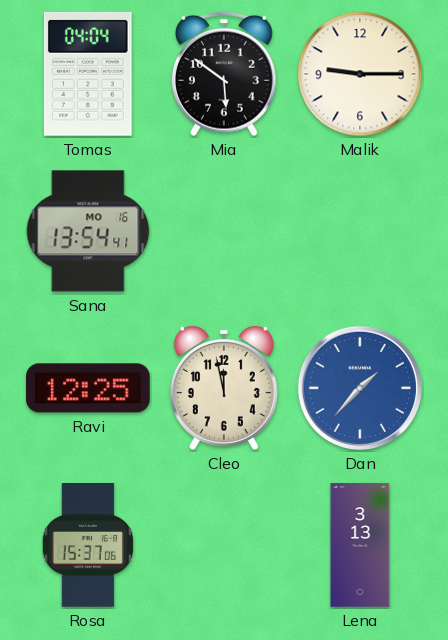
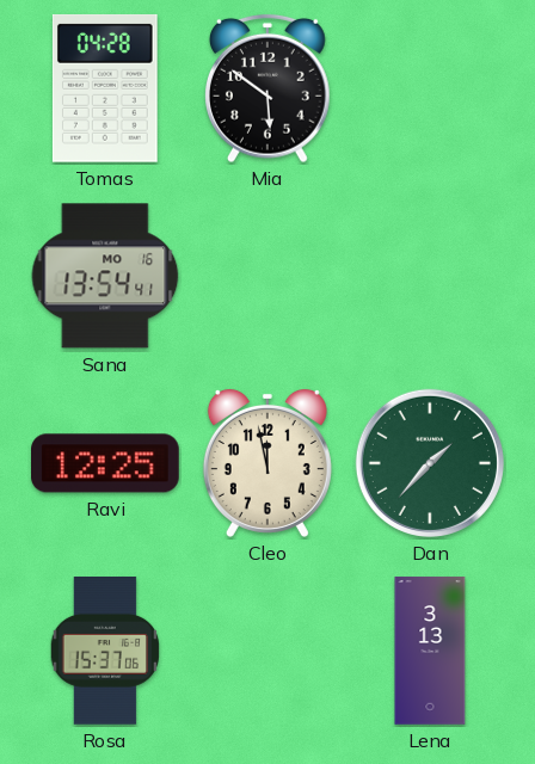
Tomas: 04:04 -> 04:28 (105, 88)
Malik: 9:15 -> none (360, 74)
Dan dial: blue -> green (430, 463)
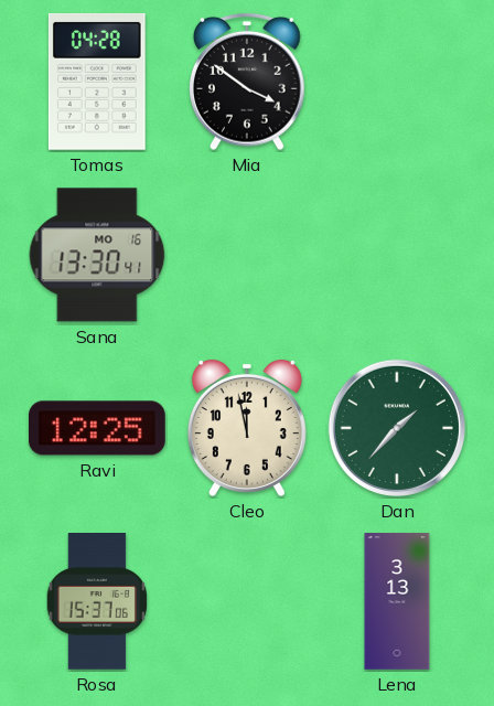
Mia: 5:51 -> 3:51 (248, 82)
Sana: 13:54 -> 13:30 (97, 255)
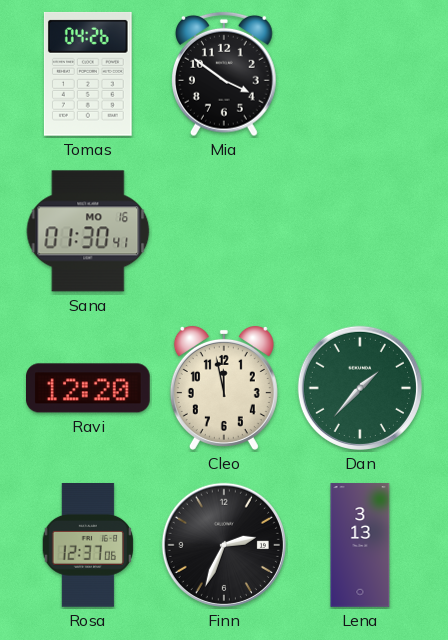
Tomas: 04:28 -> 04:26 (88, 74)
Sana: 13:30 -> 01:30 (88, 231)
Ravi: 12:25 -> 12:20 (89, 388)
Rosa: 15:37 -> 12:37 (87, 546)
Finn: none -> 2:34 (224, 545)
